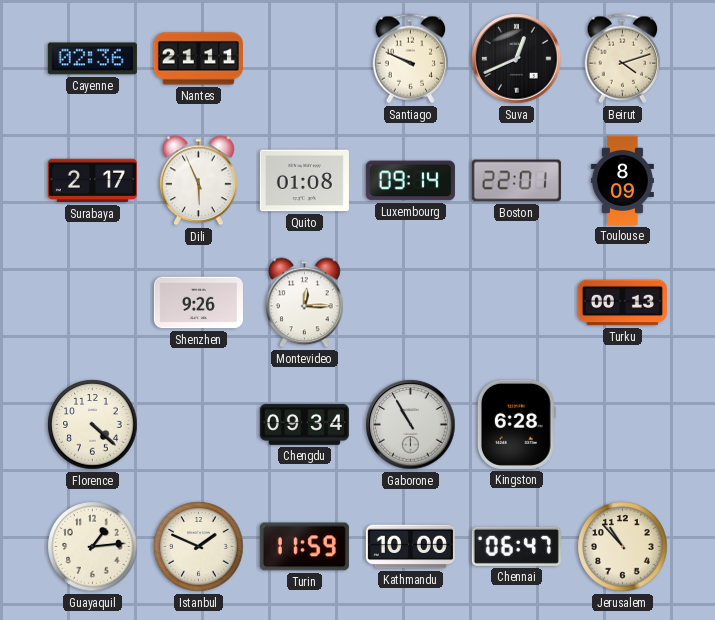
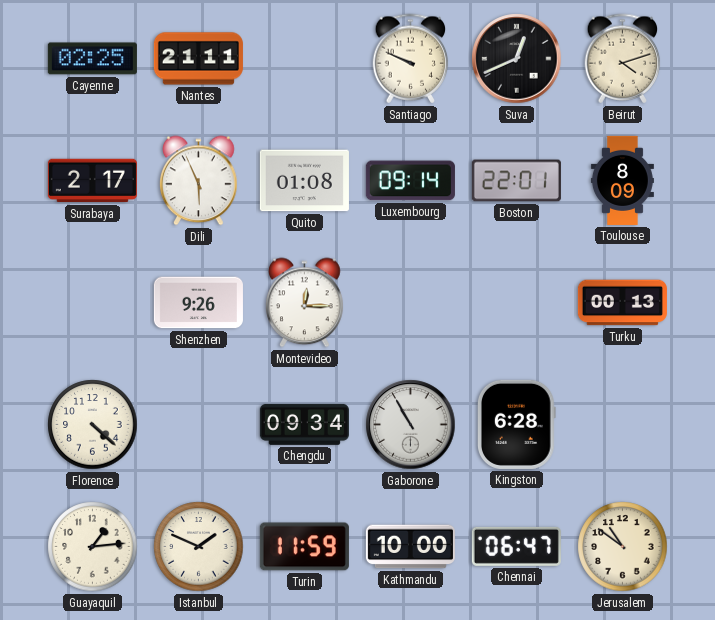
Cayenne: 02:36 -> 02:25 (92, 59)
Jerusalem: 10:53 -> 10:51 (623, 547)
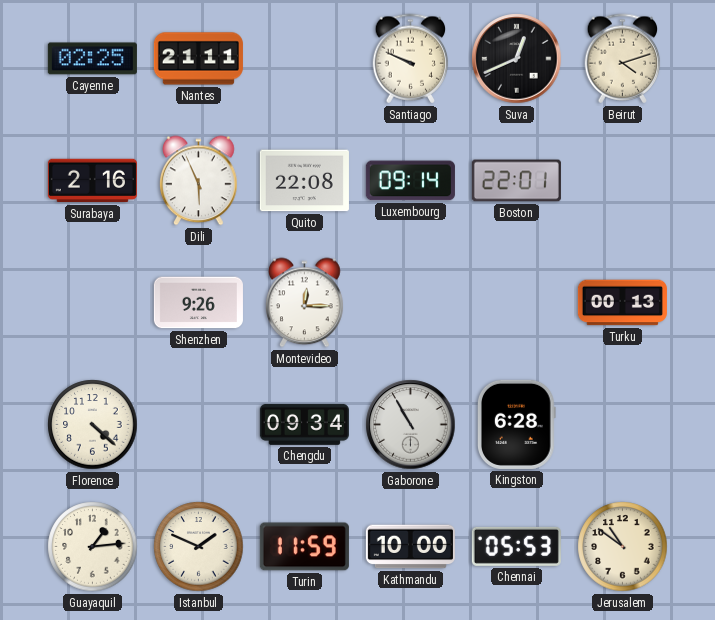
Surabaya: 2:17 -> 2:16 (92, 181)
Quito: 01:08 -> 22:08 (304, 181)
Toulouse: 8:09 -> none (622, 180)
Chennai: 06:47 -> 05:53 (516, 546)
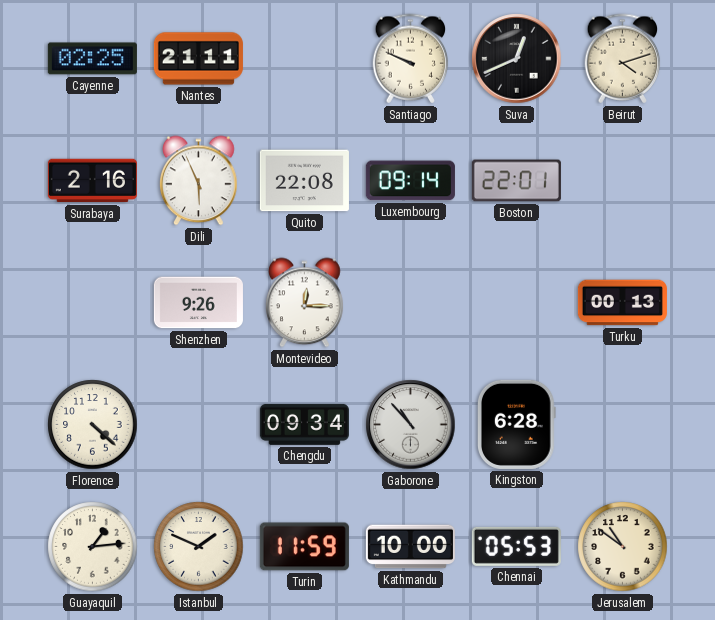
Gaborone: 10:55 -> 10:53 (411, 425)
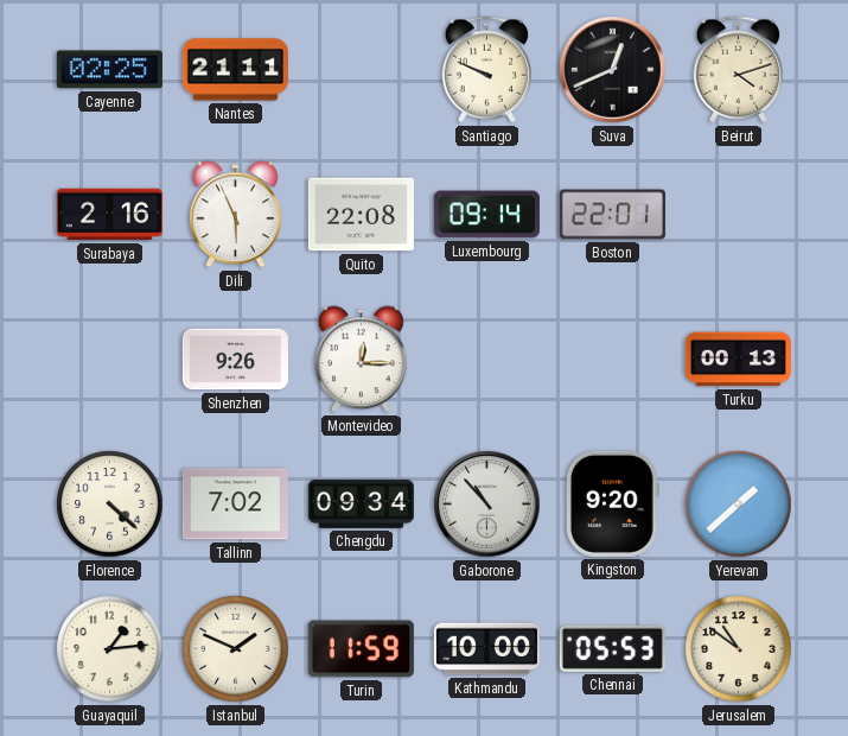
Tallinn: none -> 7:02 (235, 505)
Kingston: 6:28 -> 9:20 (613, 503)
Yerevan: none -> 1:38 (739, 505)
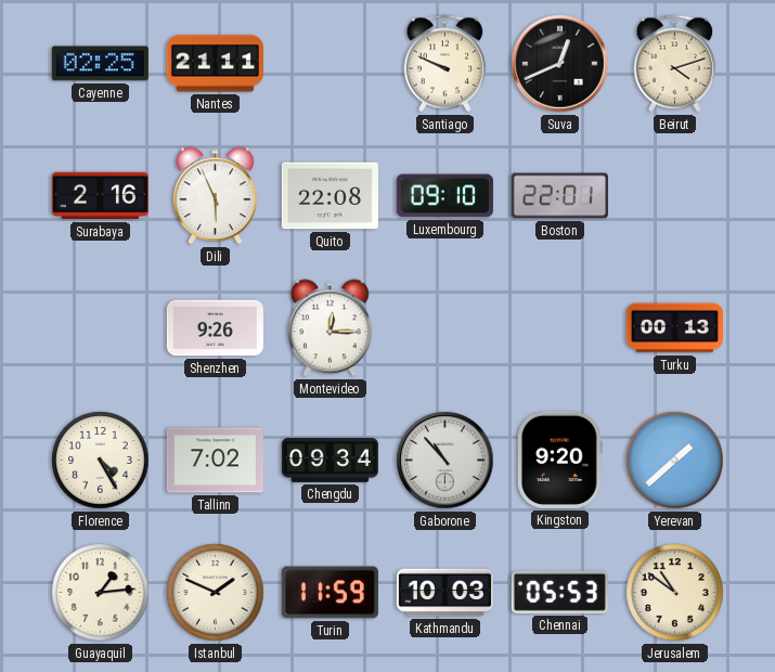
Luxembourg: 09:14 -> 09:10 (444, 196)
Florence: 4:22 -> 4:25 (101, 461)
Kathmandu: 10:00 -> 10:03 (444, 593)
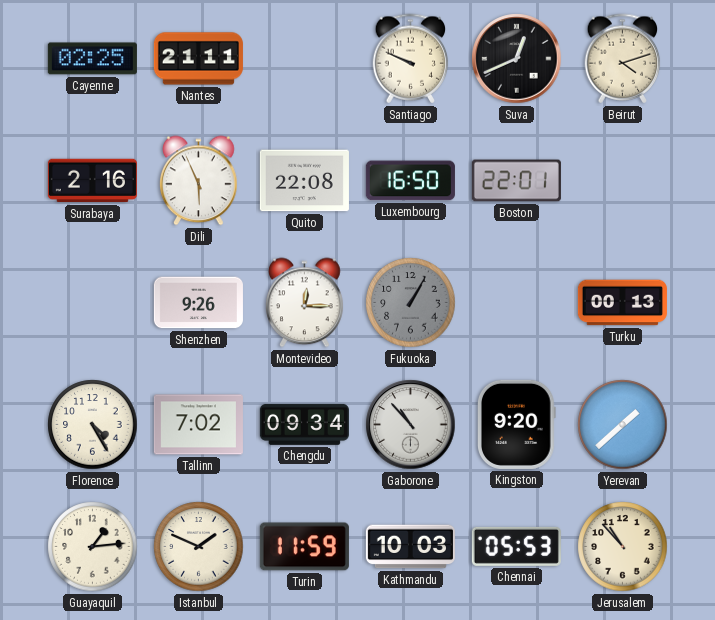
Luxembourg: 09:10 -> 16:50 (410, 181)
Fukuoka: none -> 1:05 (411, 303)
Jerusalem: 10:51 -> 10:53 (623, 547)
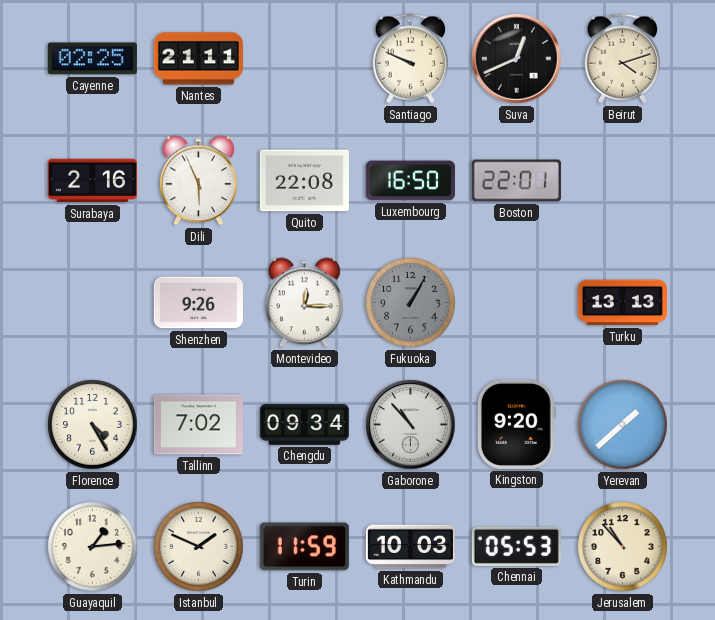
Turku: 00:13 -> 13:13 (622, 303)
